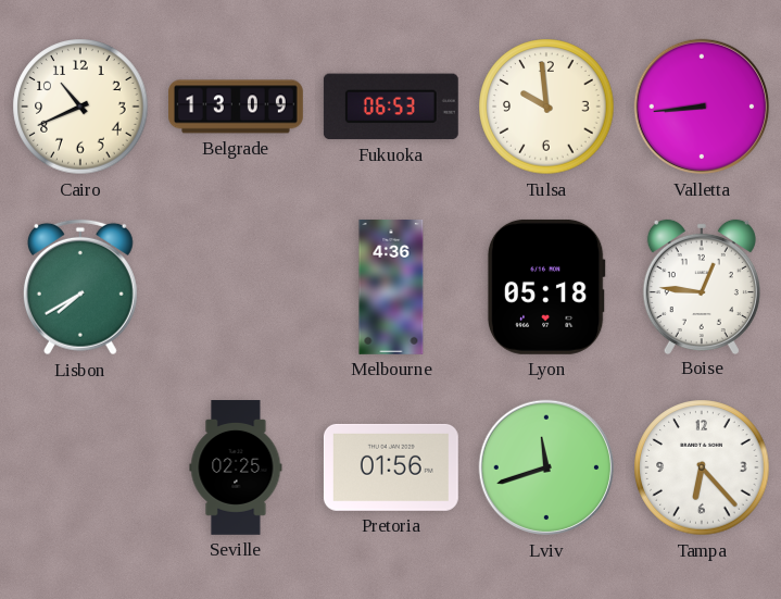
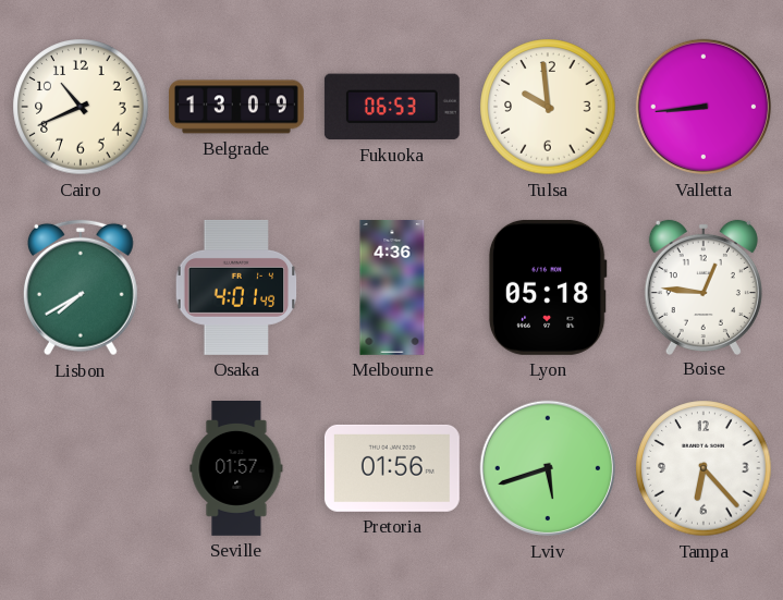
Osaka: none -> 4:01 (236, 287)
Seville: 02:25 -> 01:57 (236, 469)
Lviv: 11:42 -> 5:42 (548, 468)
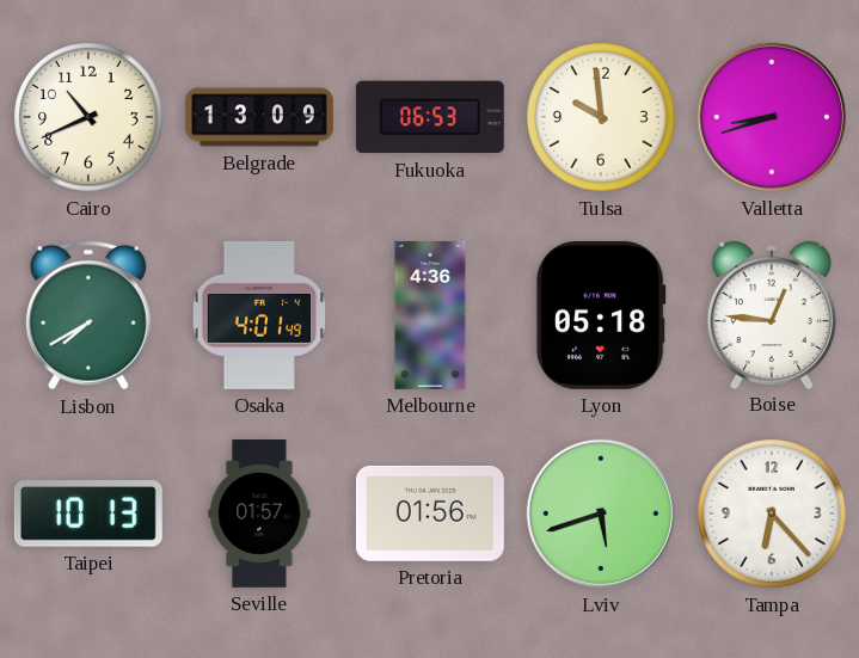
Valletta: 8:44 -> 8:42 (772, 117)
Taipei: none -> 10:13 (88, 515)
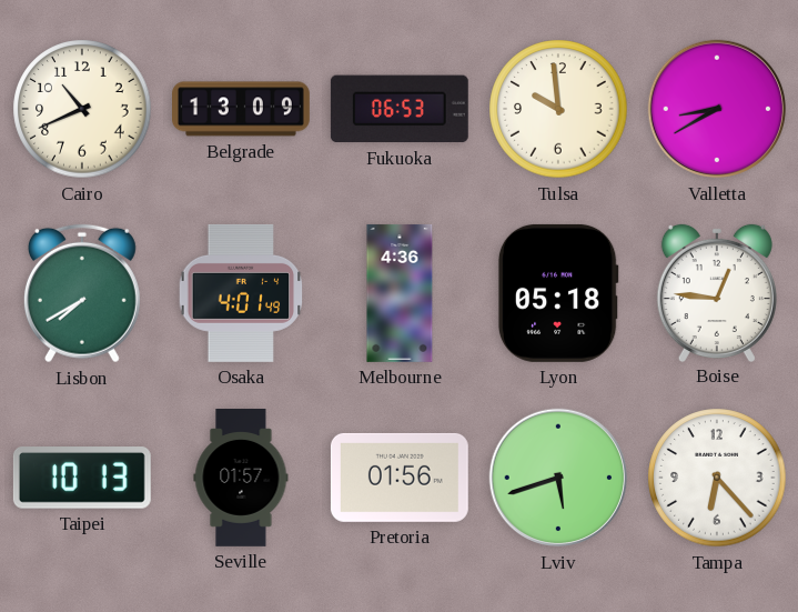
Valletta: 8:42 -> 8:40 (717, 109)
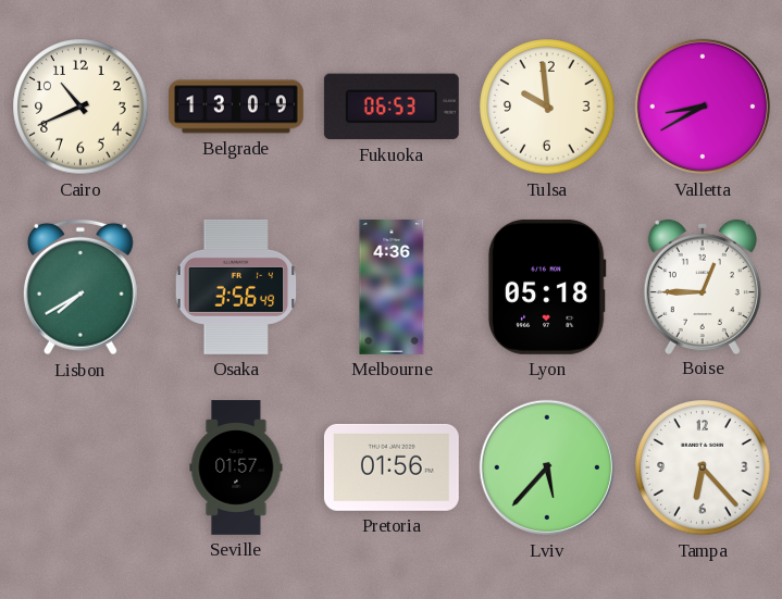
Osaka: 4:01 -> 3:56 (236, 287)
Boise: 12:46 -> 12:45 (703, 286)
Taipei: 10:13 -> none (82, 479)
Lviv: 5:42 -> 5:37 (547, 467)
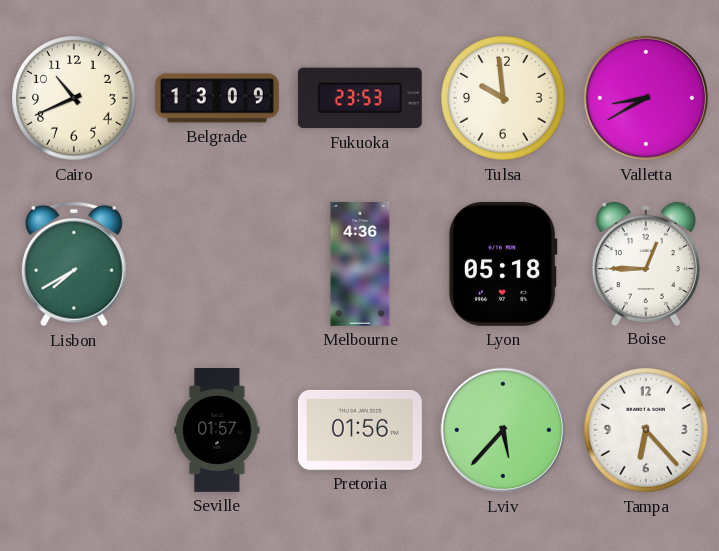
Fukuoka: 06:53 -> 23:53 (360, 98)
Osaka: 3:56 -> none (236, 287)
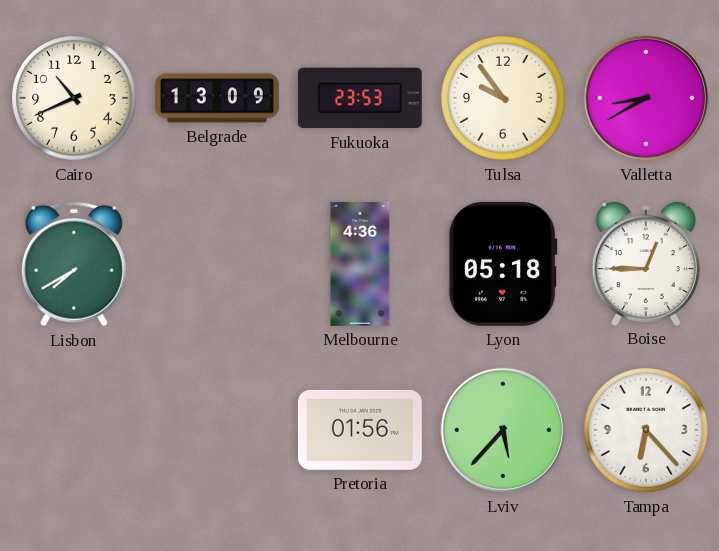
Tulsa: 9:59 -> 9:54 (503, 98)
Seville: 01:57 -> none (217, 431)
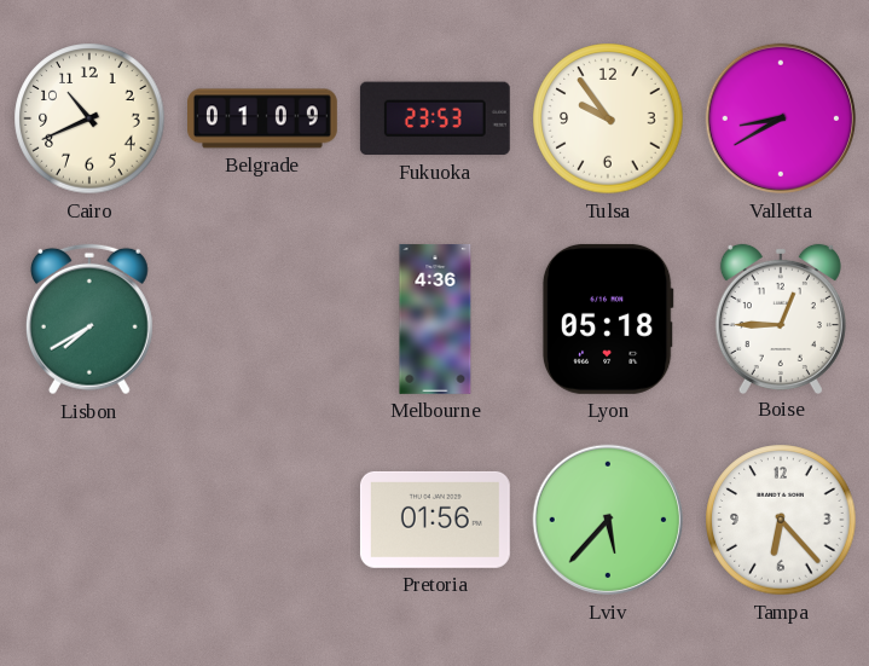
Belgrade: 13:09 -> 01:09 (263, 118)
